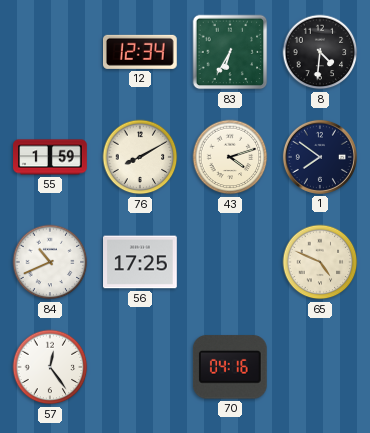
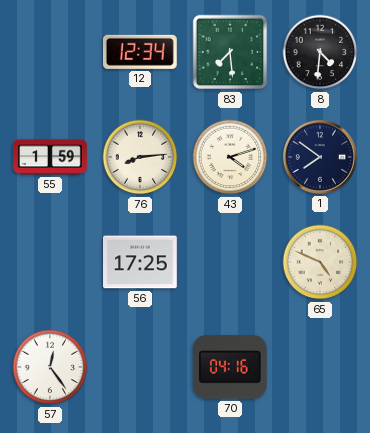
83: 6:35 -> 7:29 (230, 52)
76: 8:10 -> 8:14 (140, 157)
84: 10:41 -> none (50, 262)
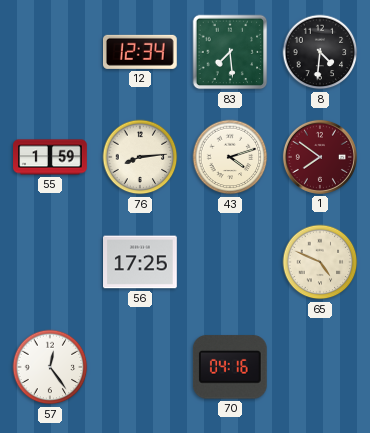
1 dial: navy -> burgundy (320, 157)
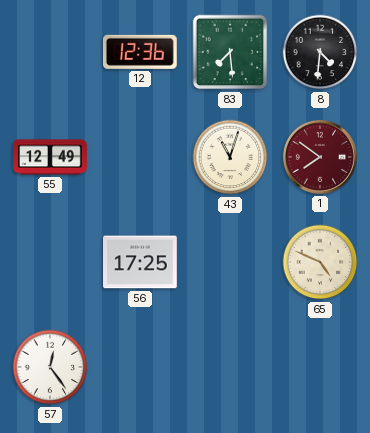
12: 12:34 -> 12:36 (140, 52)
55: 1:59 -> 12:49 (50, 157)
76: 8:14 -> none (140, 157)
43: 4:12 -> 11:03 (230, 157)
70: 04:16 -> none (230, 367)
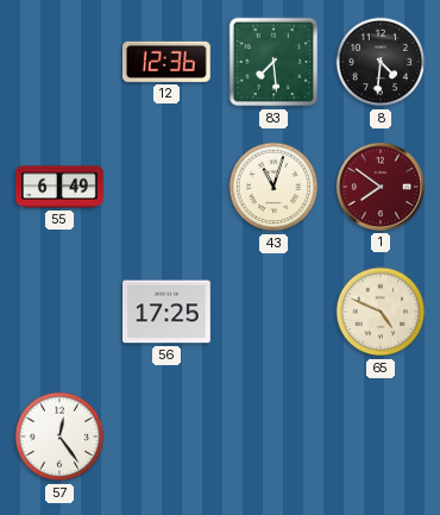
55: 12:49 -> 6:49 (59, 187)
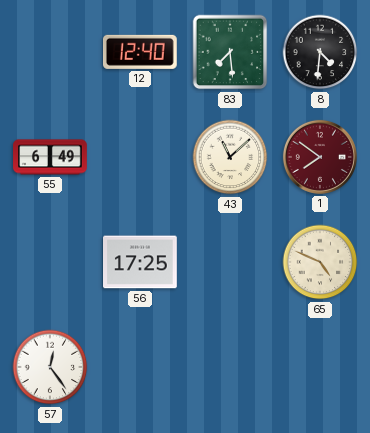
12: 12:36 -> 12:40 (140, 52)
43: 11:03 -> 11:08 (230, 157)
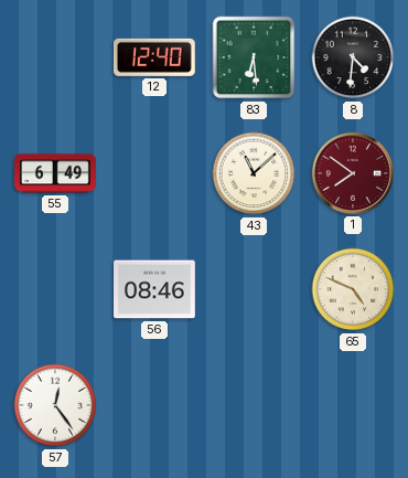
83: 7:29 -> 6:29 (254, 57)
56: 17:25 -> 08:46 (155, 289)
